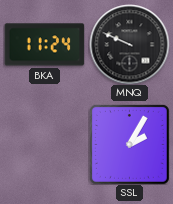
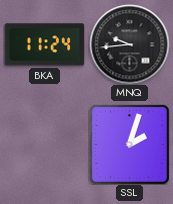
MNQ: 9:49 -> 9:44 (129, 44)
SSL: 2:05 -> 2:03 (129, 144)
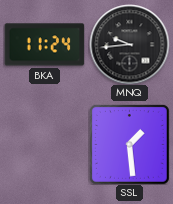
SSL: 2:03 -> 1:29 (129, 144)
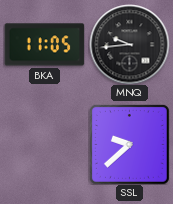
BKA: 11:24 -> 11:05 (44, 45)
SSL: 1:29 -> 9:38 (129, 144)
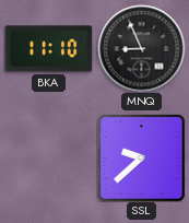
BKA: 11:05 -> 11:10 (48, 49)
MNQ: 9:44 -> 8:56 (141, 48)
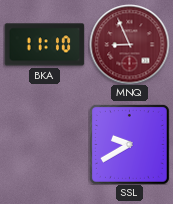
MNQ dial: black -> burgundy (129, 44)
SSL: 9:38 -> 9:40 (129, 144)
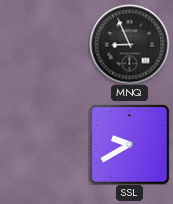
BKA: 11:10 -> none (44, 45)
MNQ dial: burgundy -> black (129, 44)
